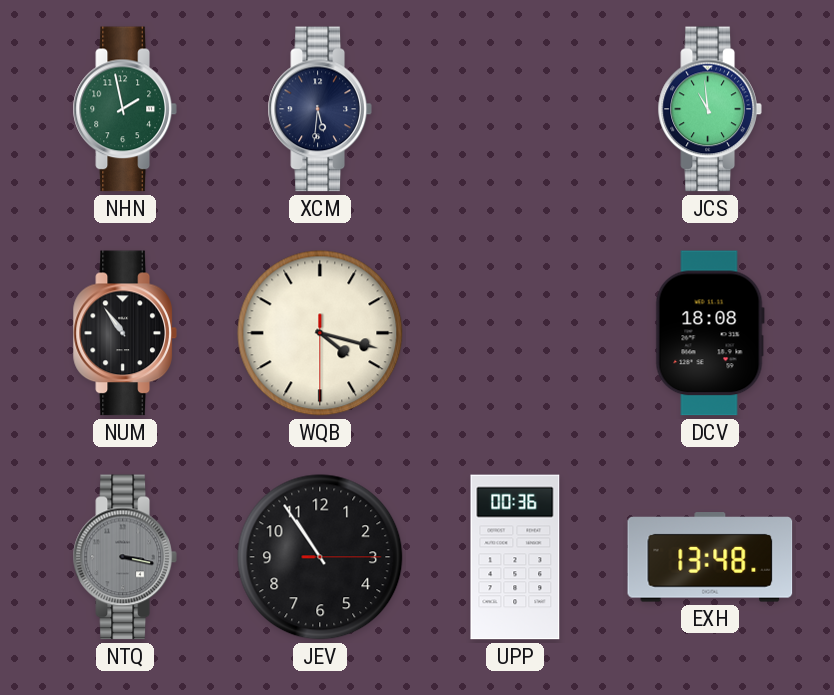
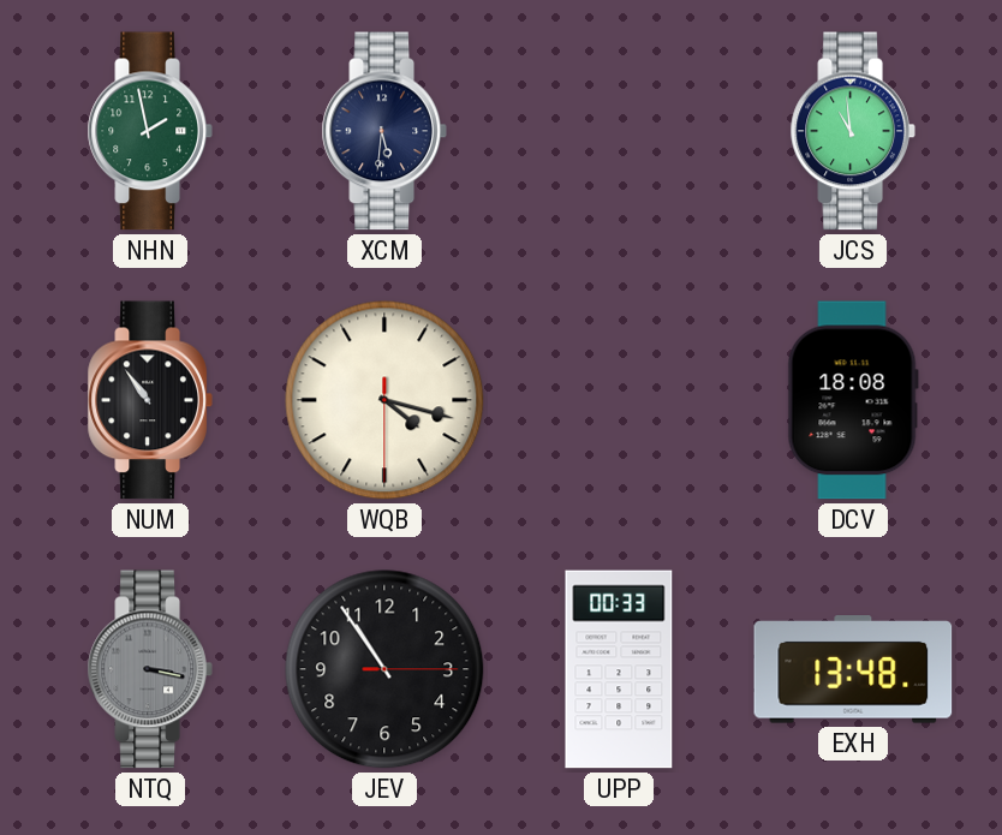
UPP: 00:36 -> 00:33 (619, 669)
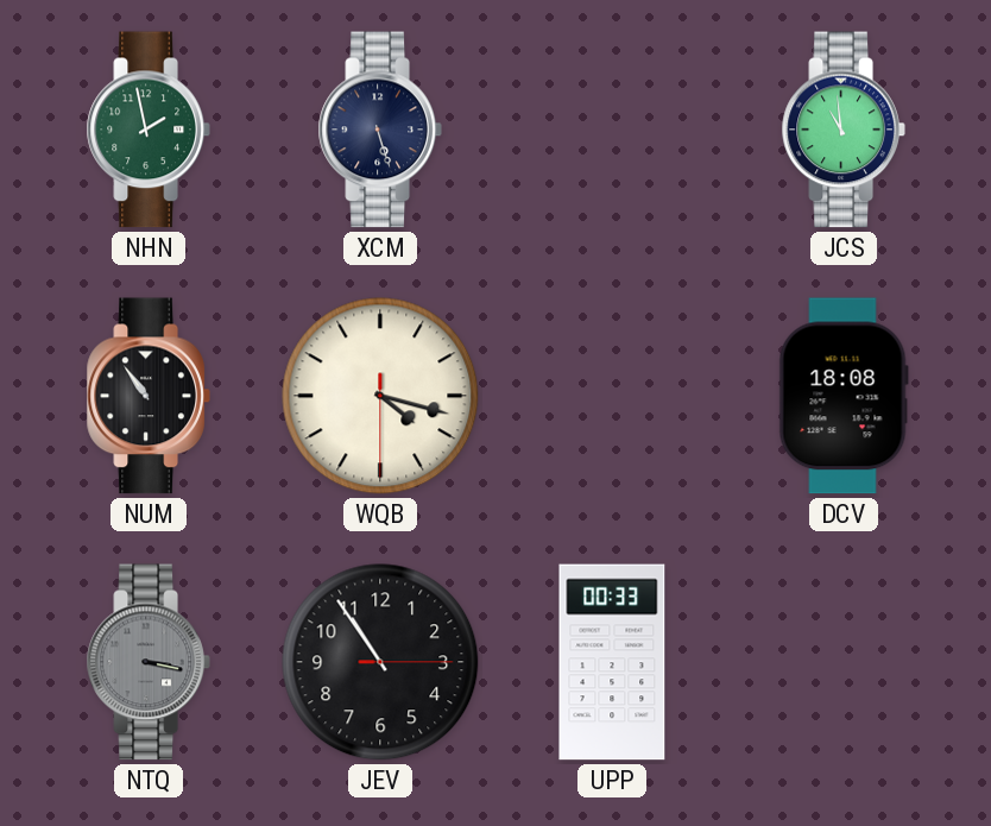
XCM: 5:31 -> 5:27 (380, 130)
EXH: 13:48 -> none (853, 669)
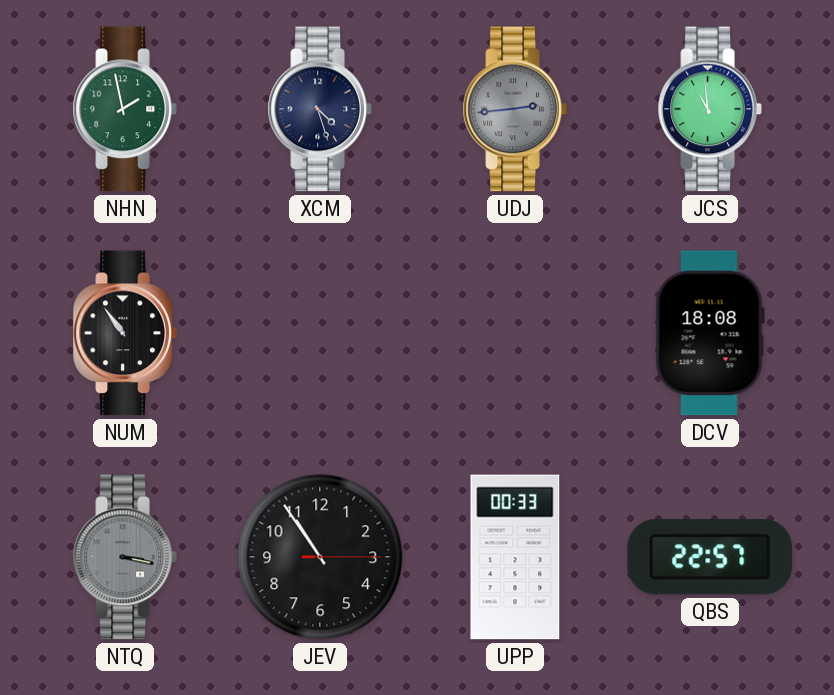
XCM: 5:27 -> 4:27 (320, 109)
UDJ: none -> 2:44 (515, 109)
WQB: 4:17 -> none (380, 396)
QBS: none -> 22:57 (710, 557)
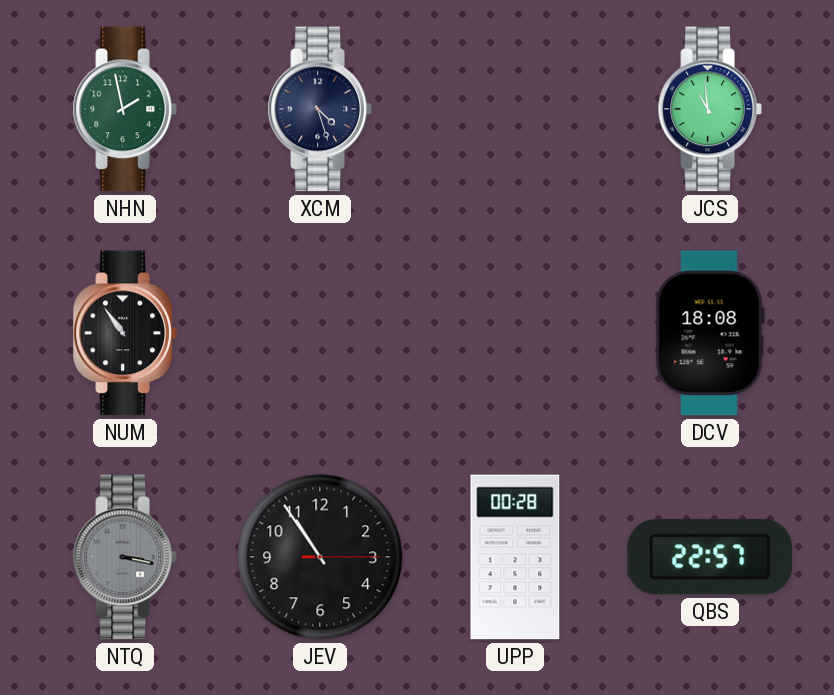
UDJ: 2:44 -> none (515, 109)
UPP: 00:33 -> 00:28 (515, 557)
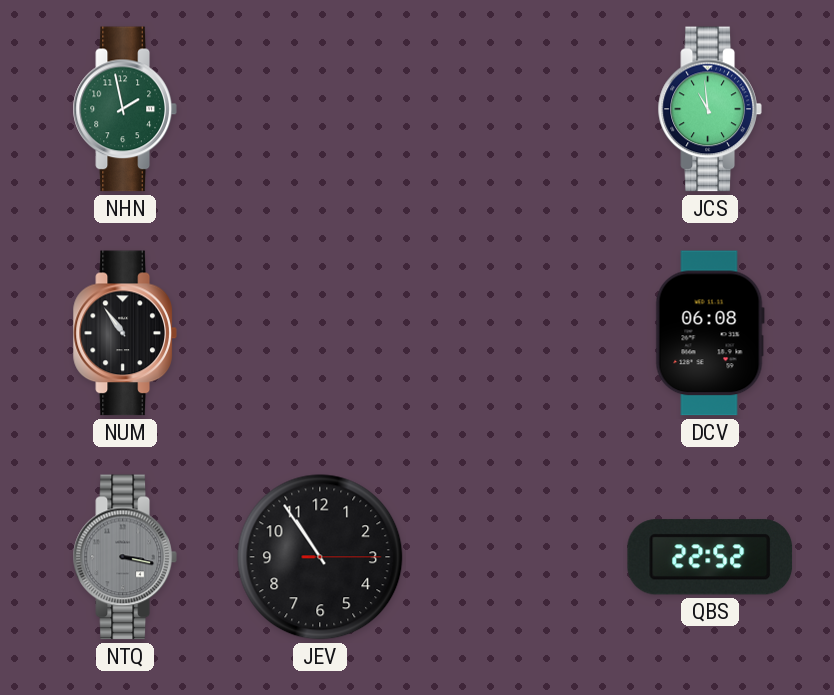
XCM: 4:27 -> none (320, 109)
DCV: 18:08 -> 06:08 (710, 333)
UPP: 00:28 -> none (515, 557)
QBS: 22:57 -> 22:52 (710, 557)
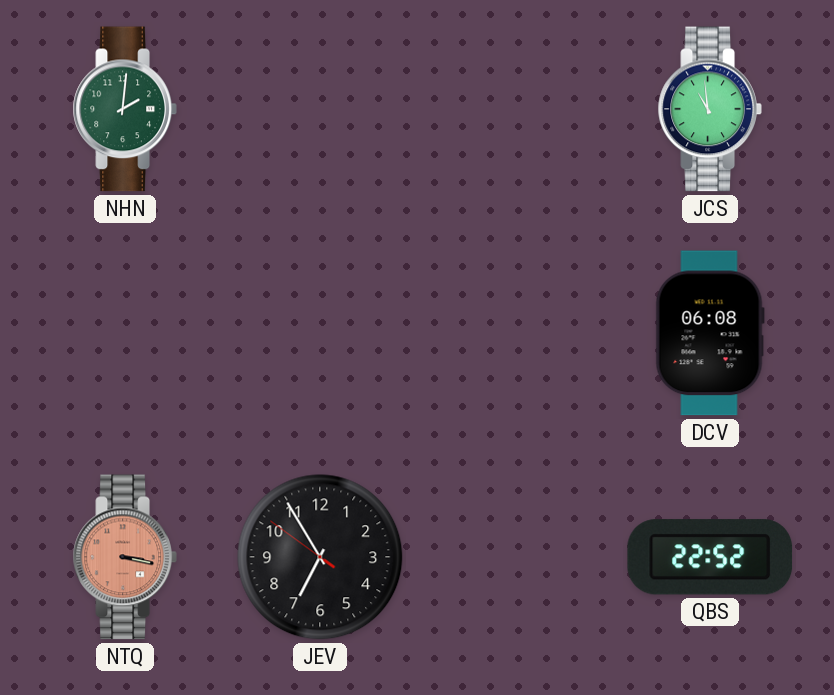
NHN: 1:58 -> 2:01 (125, 109)
NUM: 10:54 -> none (125, 333)
NTQ dial: grey -> salmon (125, 557)
JEV: 10:54 -> 6:54 (320, 557)
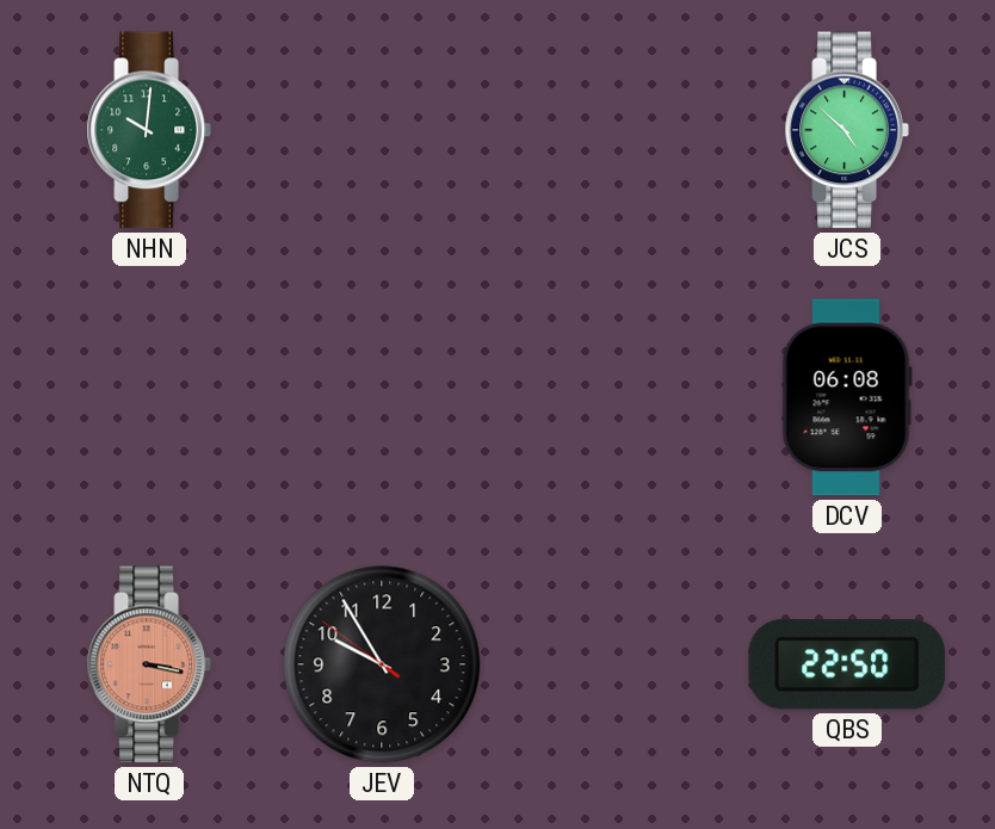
NHN: 2:01 -> 10:01 (149, 130)
JCS: 10:59 -> 4:52 (847, 130)
JEV: 6:54 -> 9:54 (382, 664)
QBS: 22:52 -> 22:50 (847, 664)
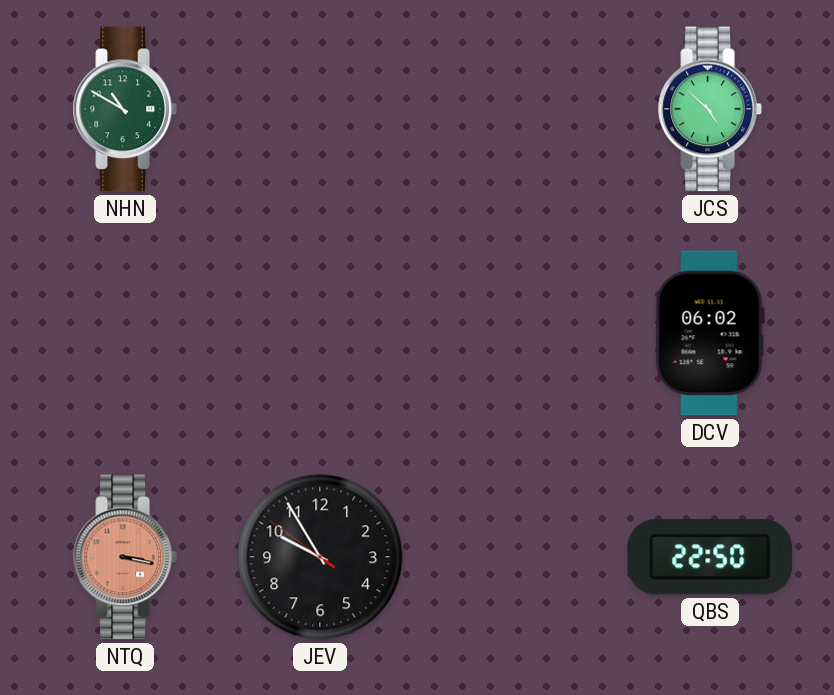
NHN: 10:01 -> 10:50 (125, 109)
DCV: 06:08 -> 06:02 (710, 333)
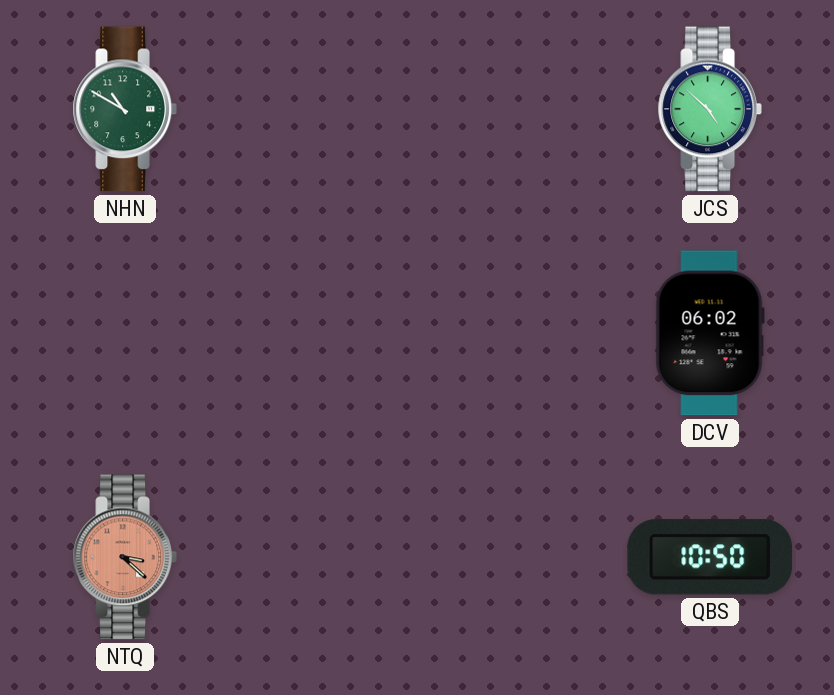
NTQ: 3:17 -> 3:22 (125, 557)
JEV: 9:54 -> none (320, 557)
QBS: 22:50 -> 10:50 (710, 557)
